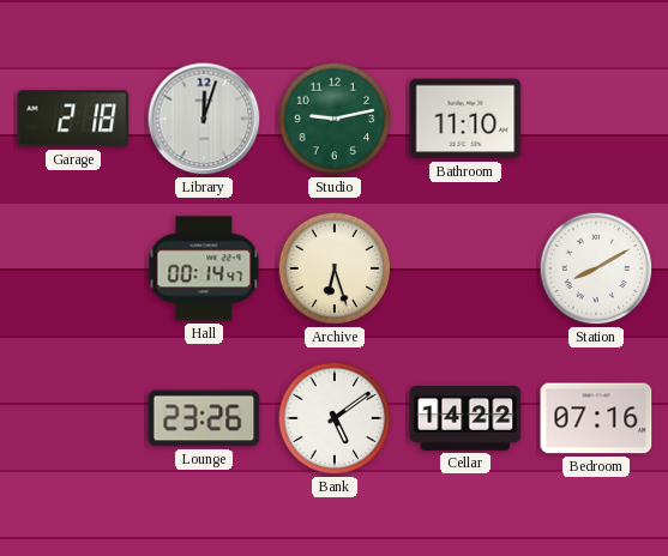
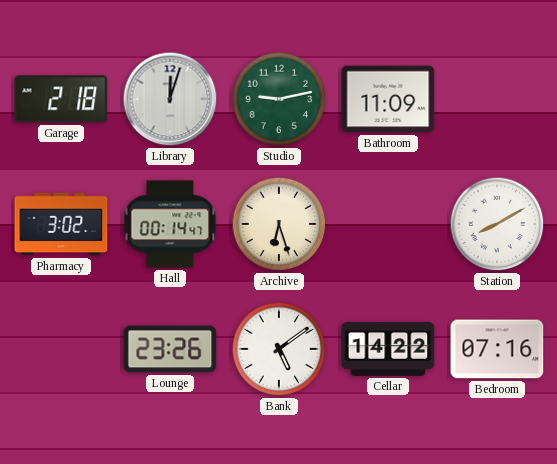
Bathroom: 11:10 -> 11:09 (388, 99)
Pharmacy: none -> 3:02 (61, 224)
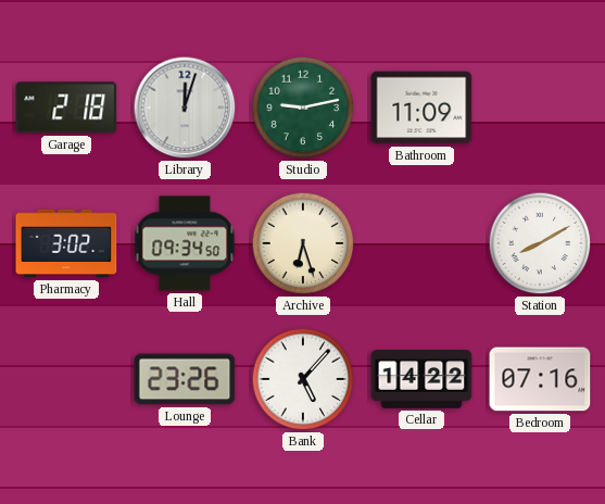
Hall: 00:14 -> 09:34 (185, 243)
Bank: 5:09 -> 5:07 (303, 379)
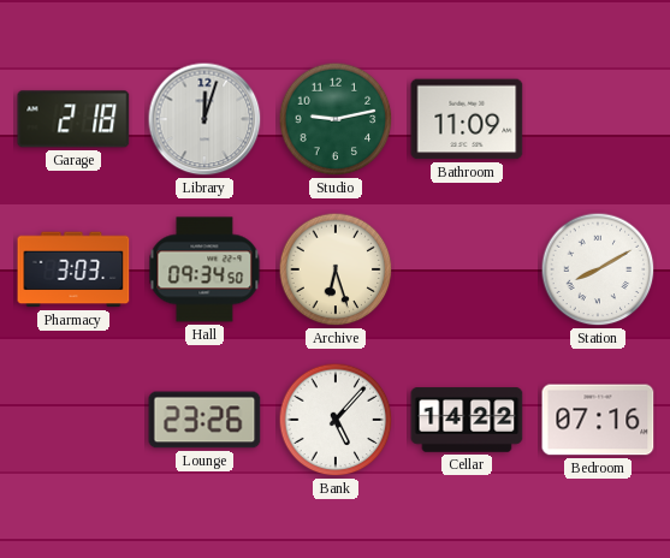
Pharmacy: 3:02 -> 3:03 (73, 269)
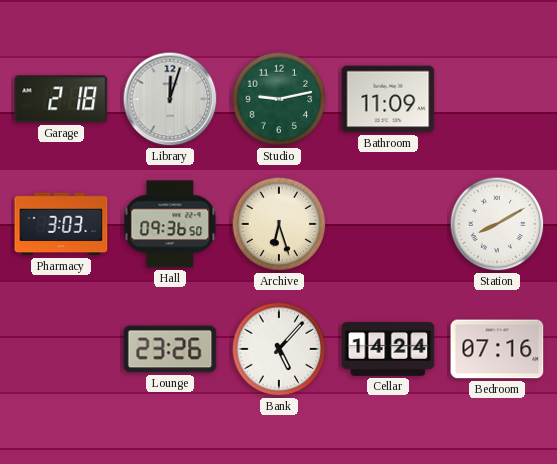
Hall: 09:34 -> 09:36 (170, 224)
Cellar: 14:22 -> 14:24 (388, 349)
